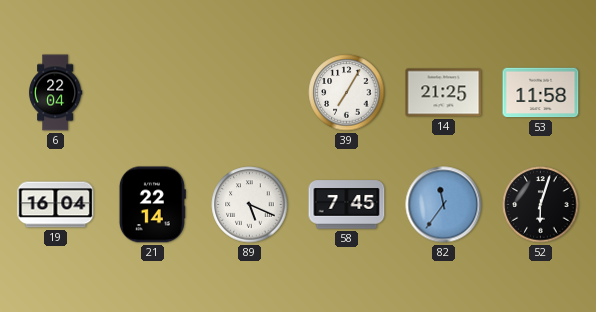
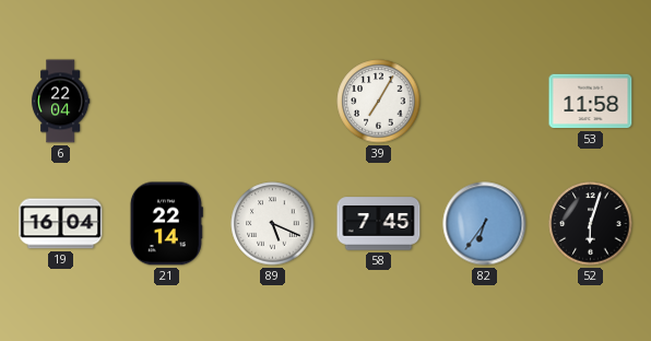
14: 21:25 -> none (444, 93)
82: 11:36 -> 6:36 (485, 224)
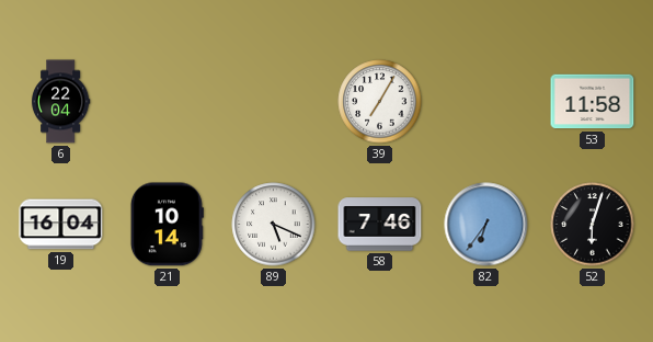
21: 22:14 -> 10:14 (167, 225)
58: 7:45 -> 7:46 (380, 225)
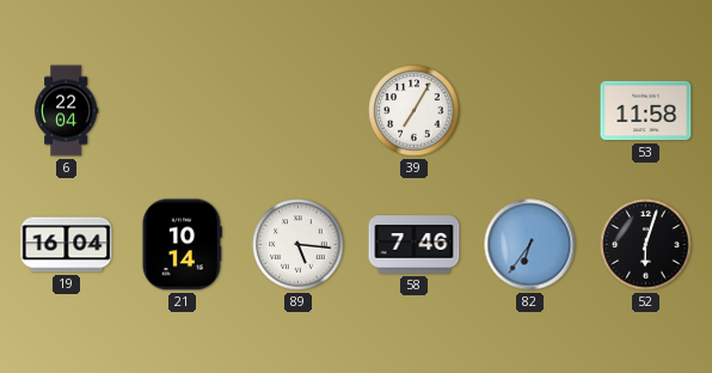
89: 5:19 -> 5:16 (299, 245)
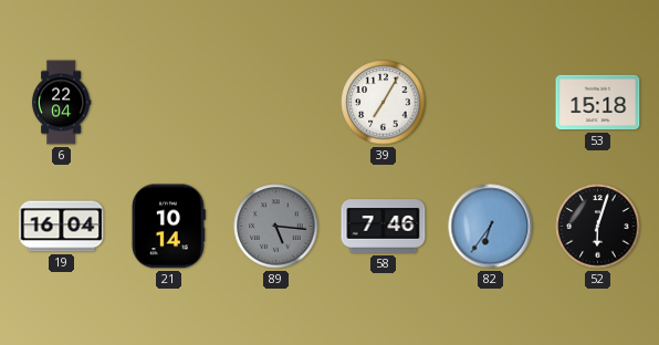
53: 11:58 -> 15:18 (598, 103)
89 dial: white -> grey (276, 227)
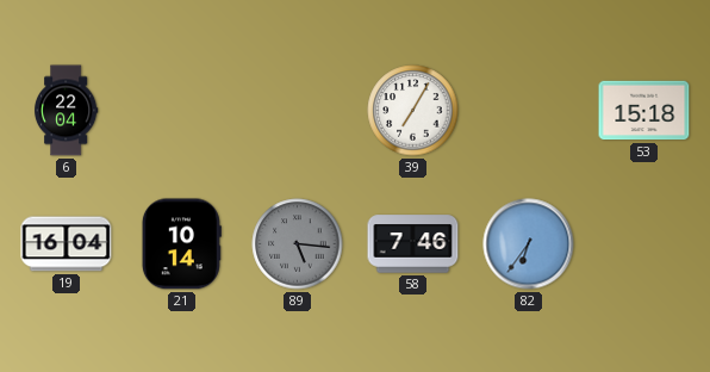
52: 6:03 -> none (598, 227)
